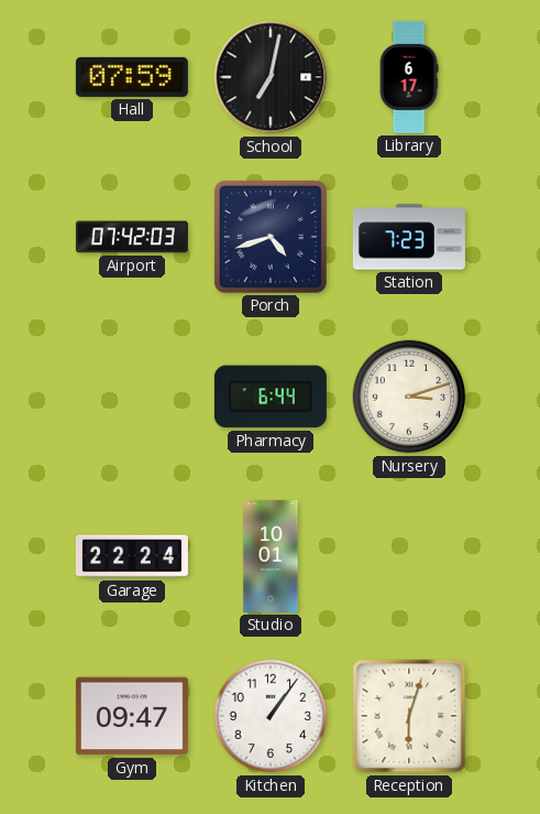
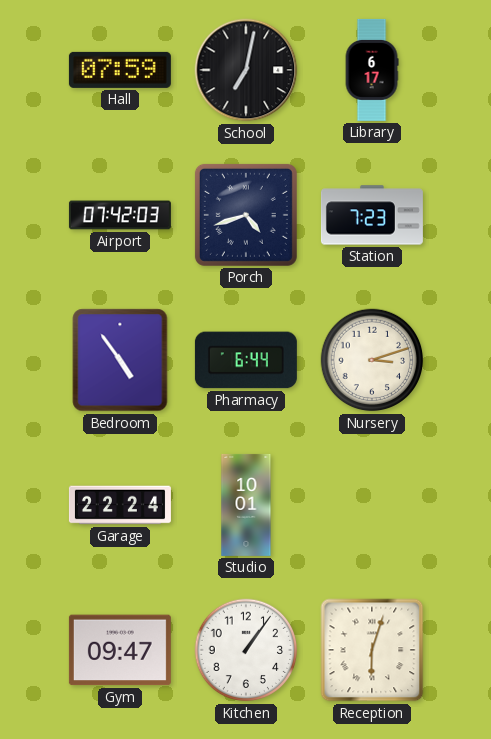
Bedroom: none -> 4:54 (120, 360)
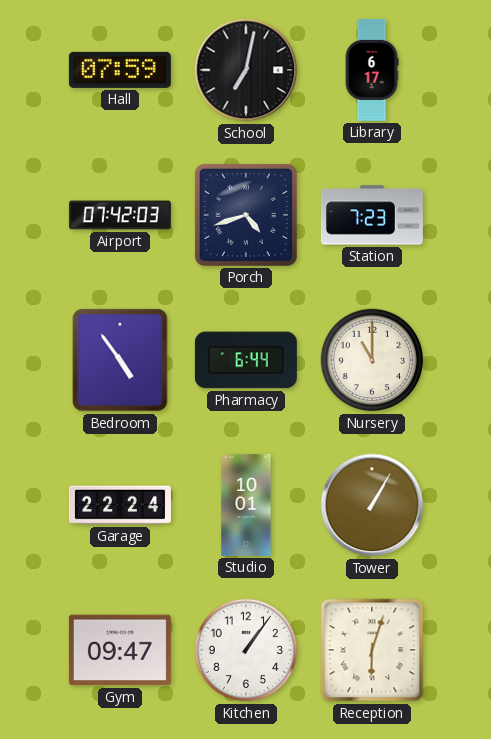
Nursery: 3:12 -> 11:00 (372, 360)
Tower: none -> 1:05 (372, 505)
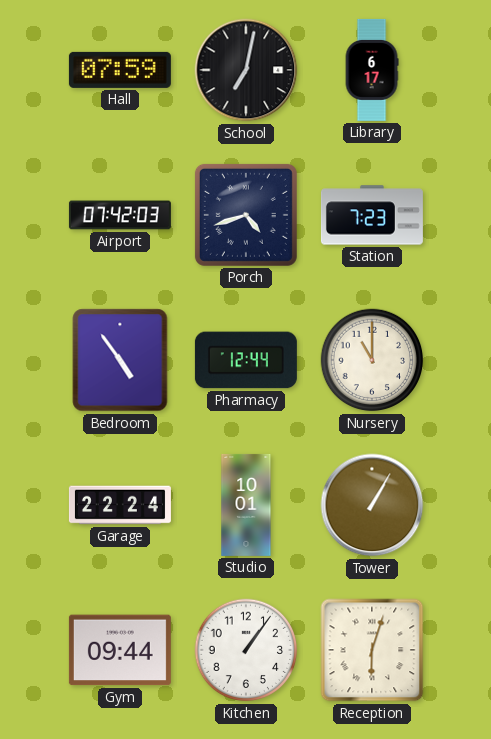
Pharmacy: 6:44 -> 12:44 (246, 360)
Gym: 09:47 -> 09:44 (120, 650)
